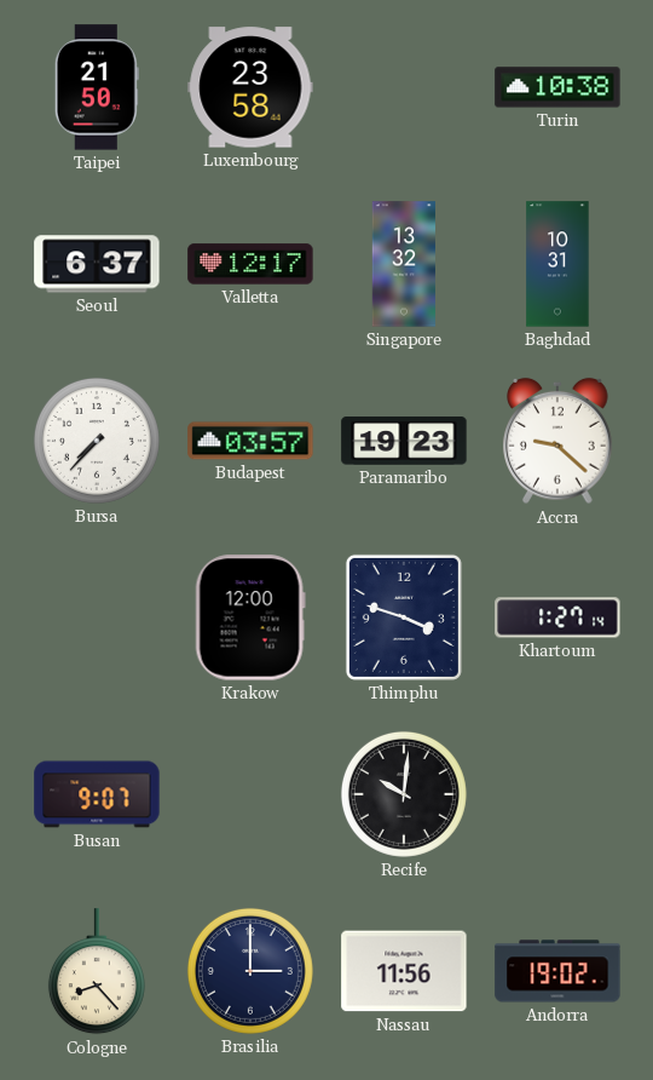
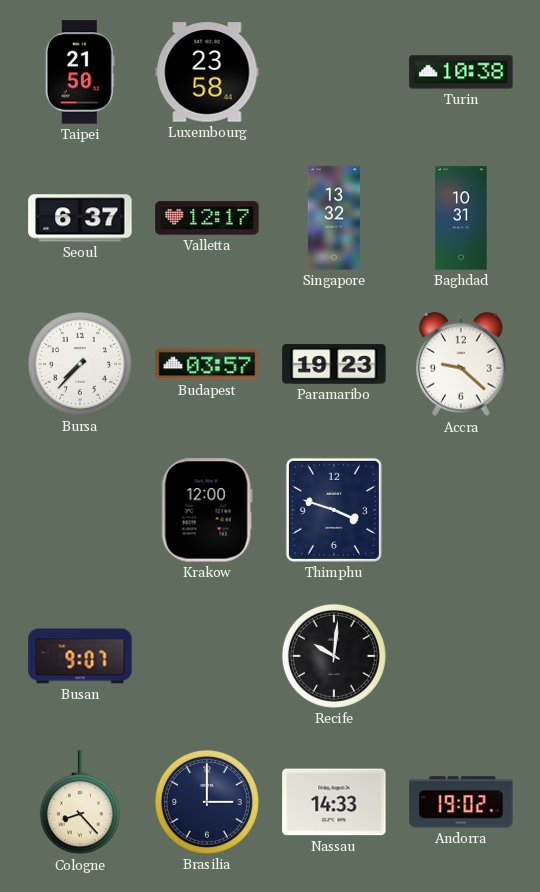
Khartoum: 1:27 -> none (557, 617)
Nassau: 11:56 -> 14:33 (334, 802)
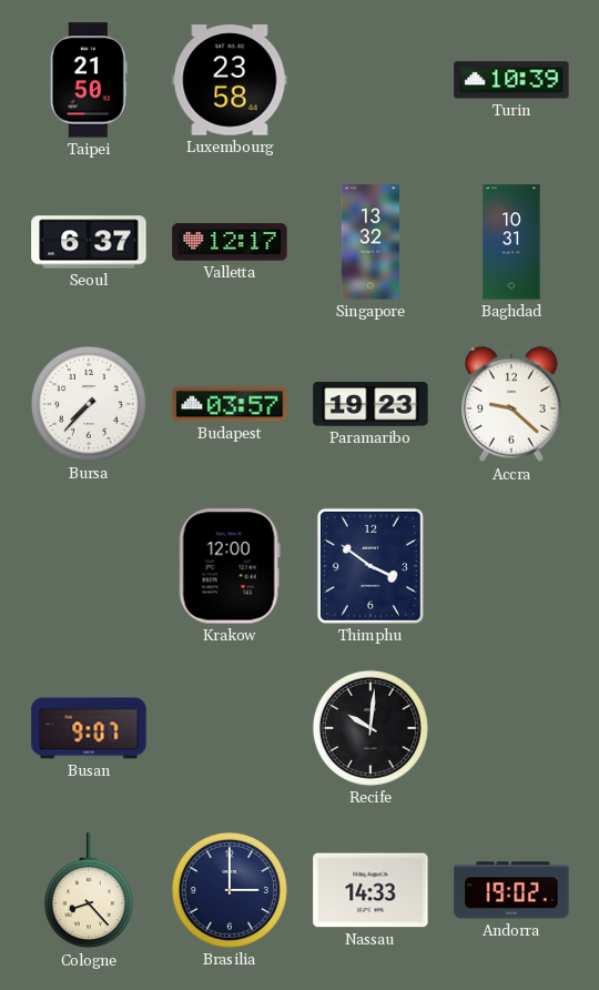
Turin: 10:38 -> 10:39 (511, 80)
Thimphu: 3:48 -> 3:51 (370, 566)
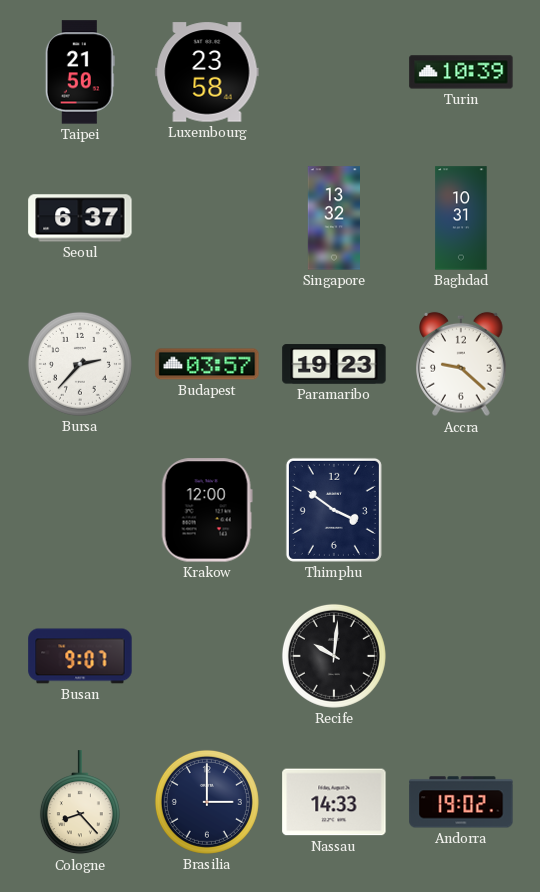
Valletta: 12:17 -> none (230, 242)
Bursa: 7:37 -> 2:37 (80, 364)
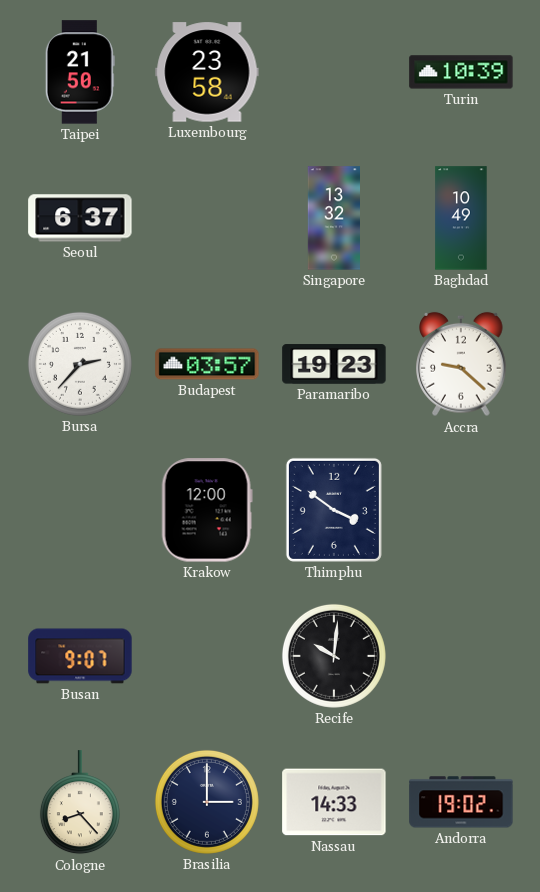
Baghdad: 10:31 -> 10:49 (461, 218)
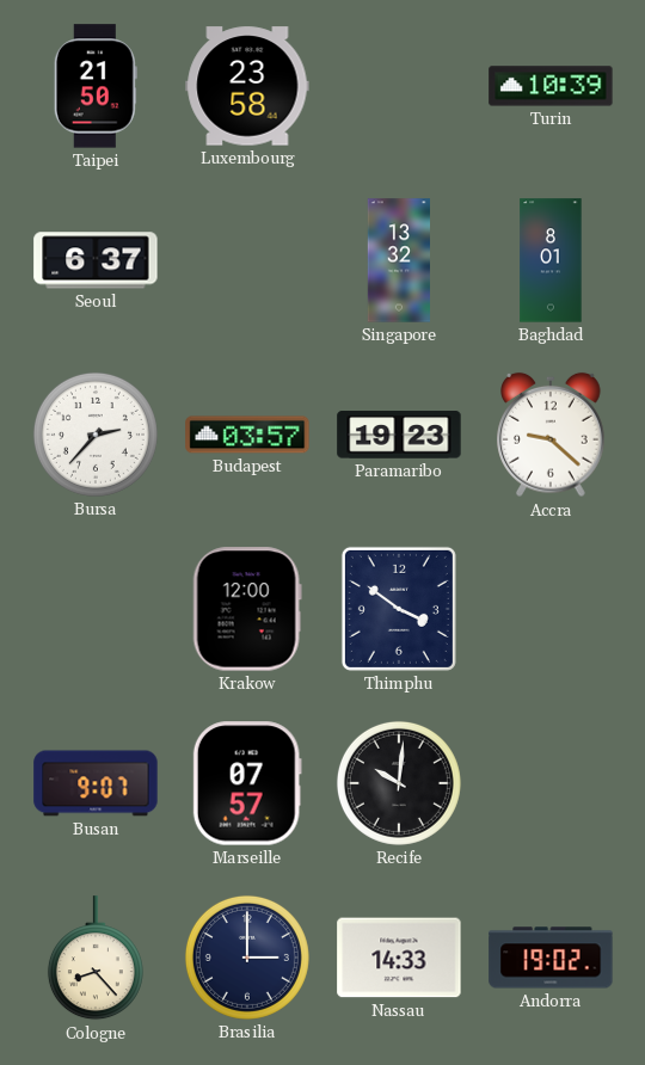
Baghdad: 10:49 -> 8:01 (551, 260)
Marseille: none -> 07:57 (247, 783)
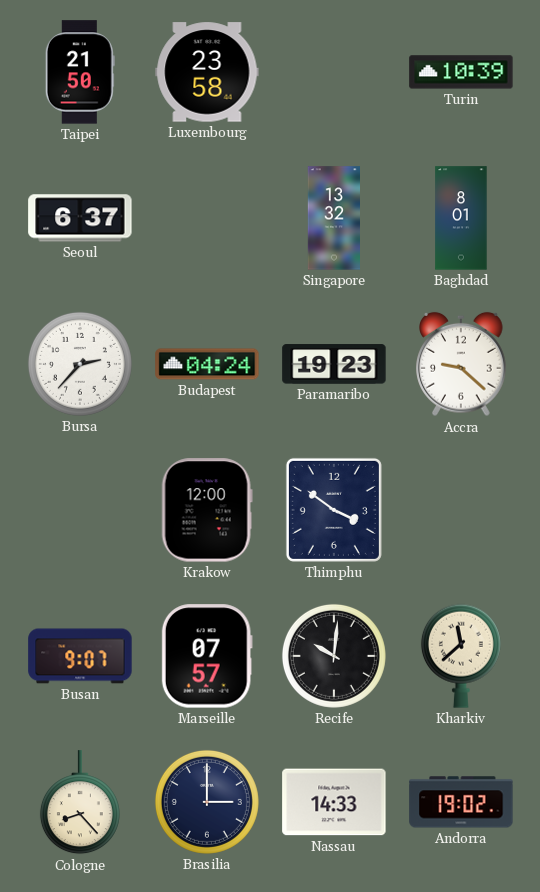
Budapest: 03:57 -> 04:24 (207, 364)
Kharkiv: none -> 11:38 (461, 656)
